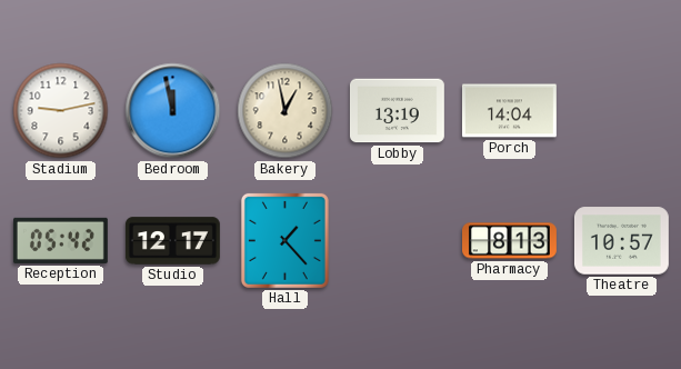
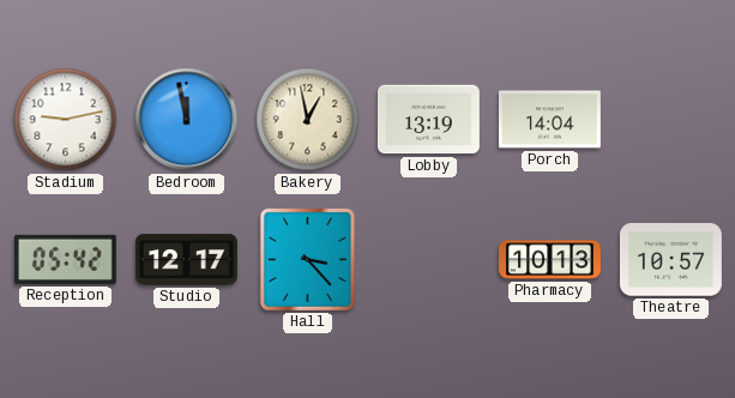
Hall: 1:23 -> 3:23 (307, 259)
Pharmacy: 8:13 -> 10:13 (550, 260)
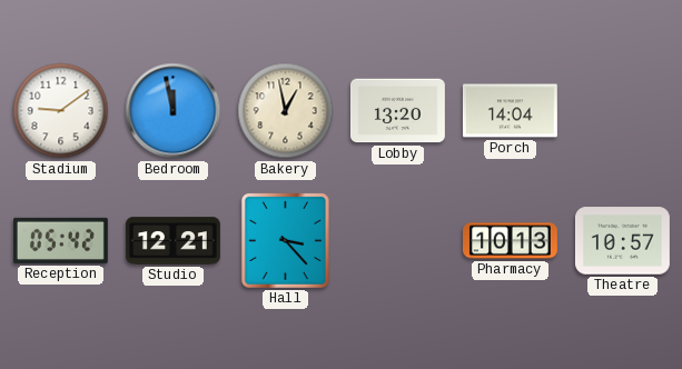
Stadium: 9:13 -> 9:09 (61, 111)
Lobby: 13:19 -> 13:20 (397, 111)
Studio: 12:17 -> 12:21 (172, 241)
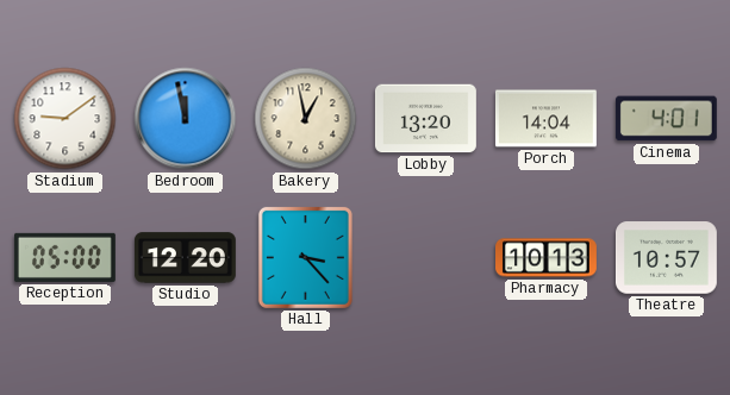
Cinema: none -> 4:01 (666, 119)
Reception: 05:42 -> 05:00 (64, 257)
Studio: 12:21 -> 12:20 (185, 258)
